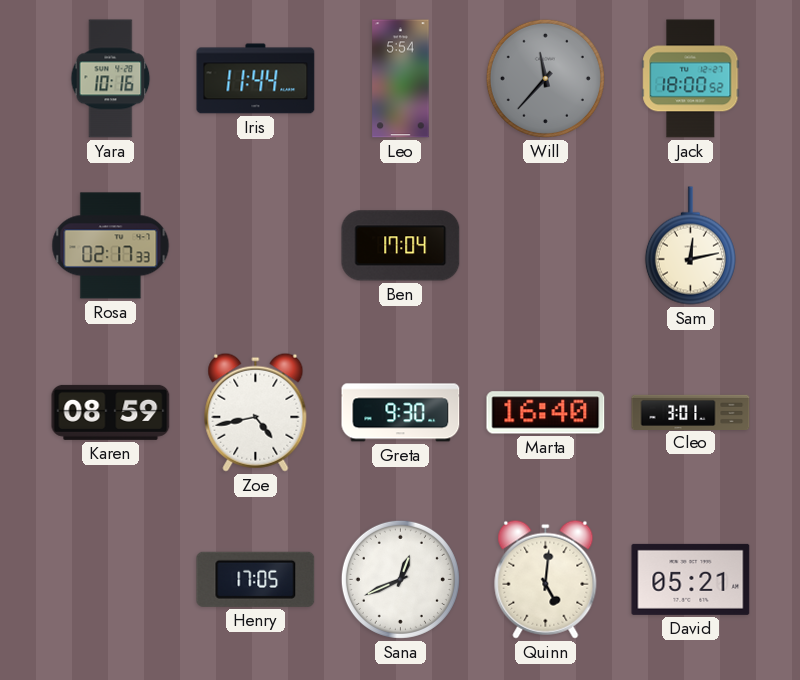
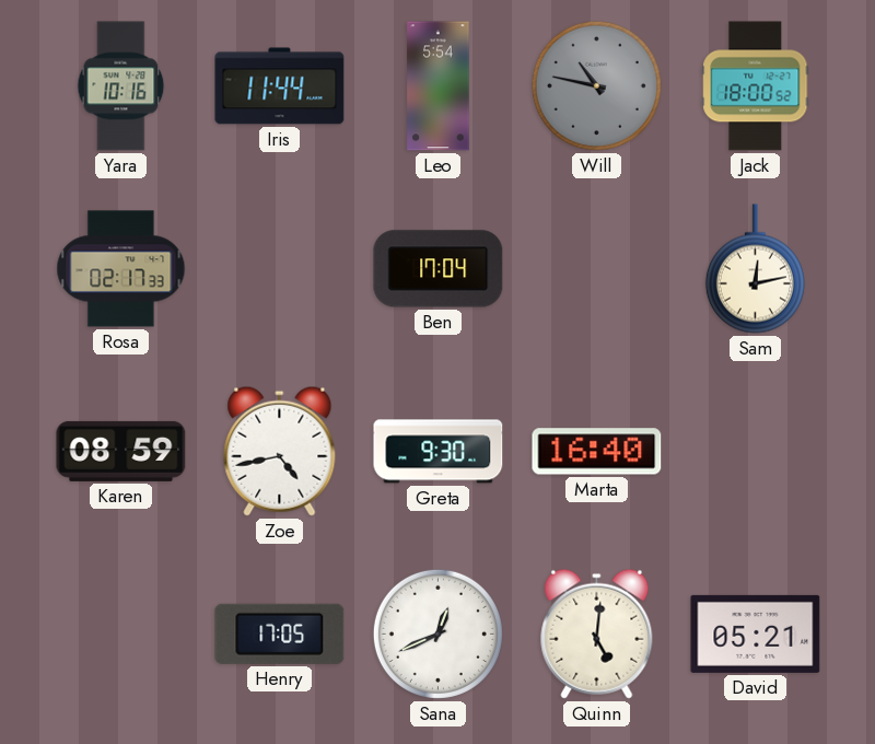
Will: 11:37 -> 10:47 (596, 85)
Cleo: 3:01 -> none (691, 412)
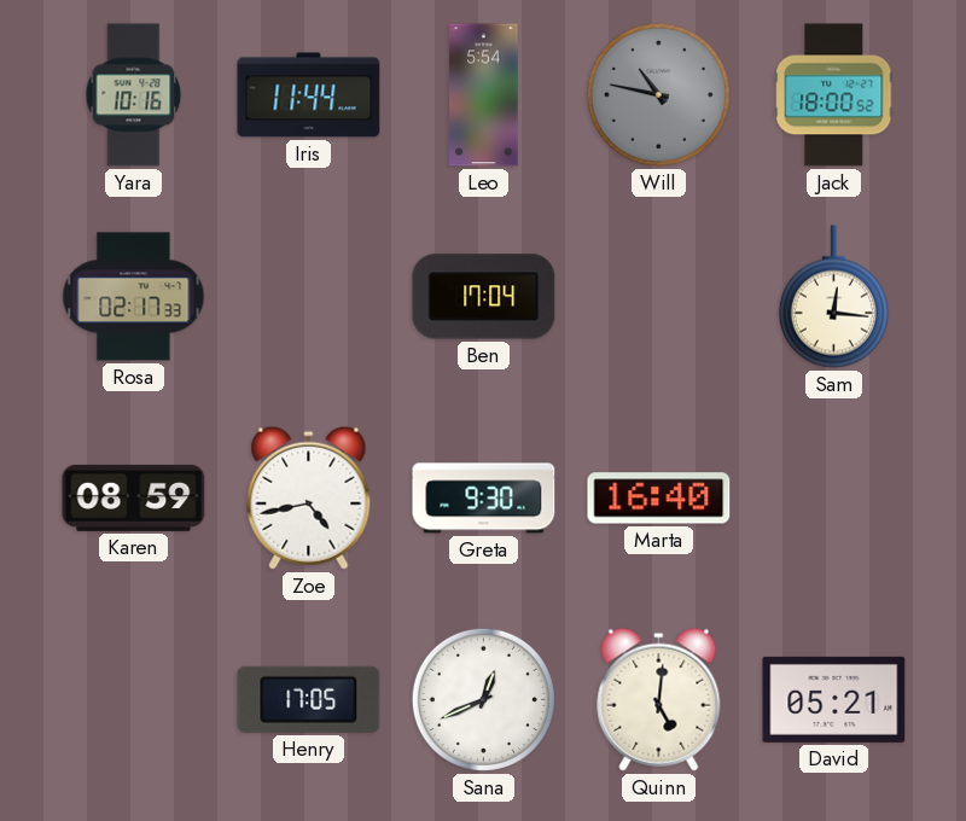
Sam: 12:13 -> 12:16 (833, 297)
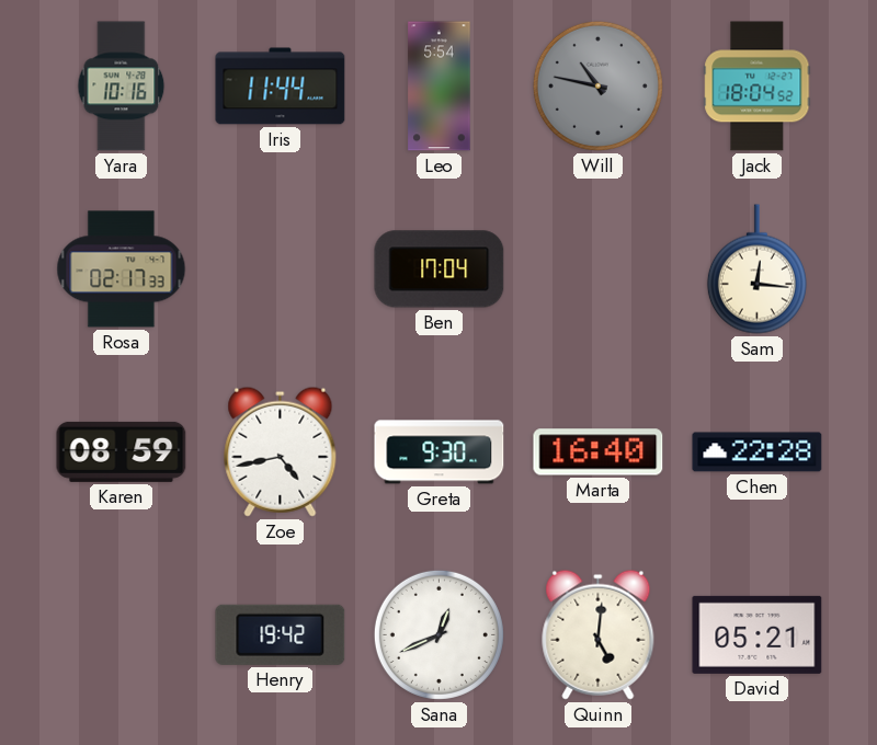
Jack: 18:00 -> 18:04 (758, 87)
Chen: none -> 22:28 (758, 452)
Henry: 17:05 -> 19:42 (281, 634)
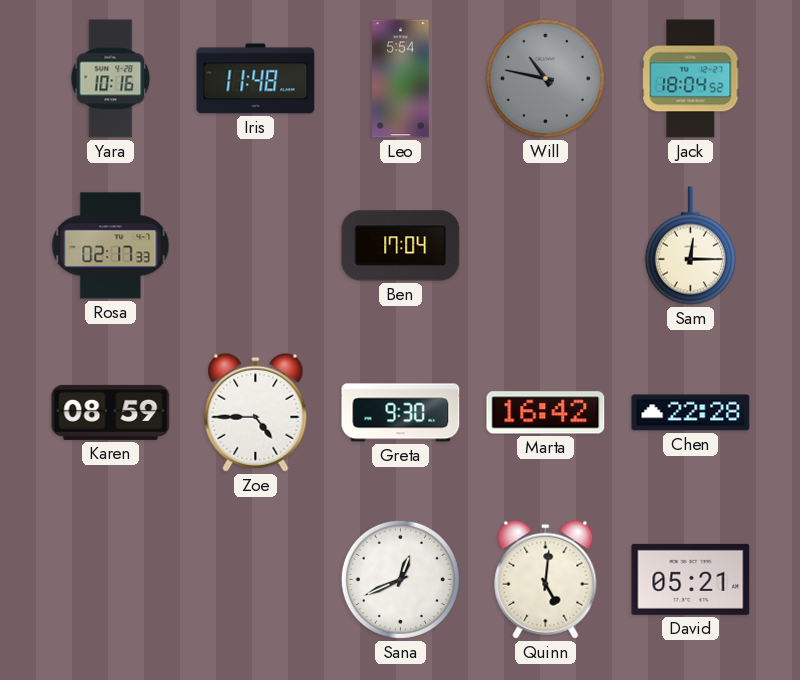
Iris: 11:44 -> 11:48 (256, 79)
Sam: 12:16 -> 12:15 (690, 246)
Zoe: 4:43 -> 4:45 (256, 412)
Marta: 16:40 -> 16:42 (546, 413)
Henry: 19:42 -> none (281, 634)
